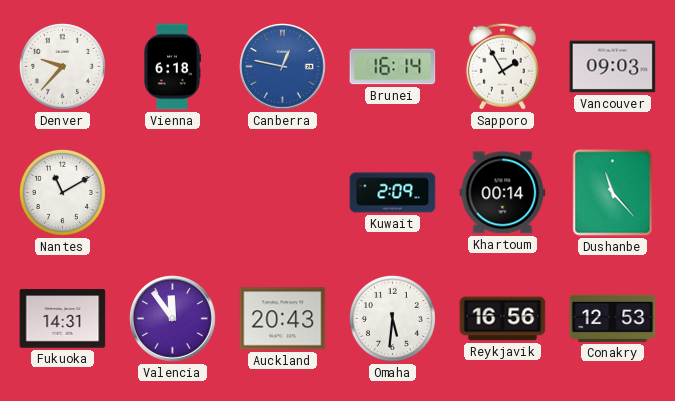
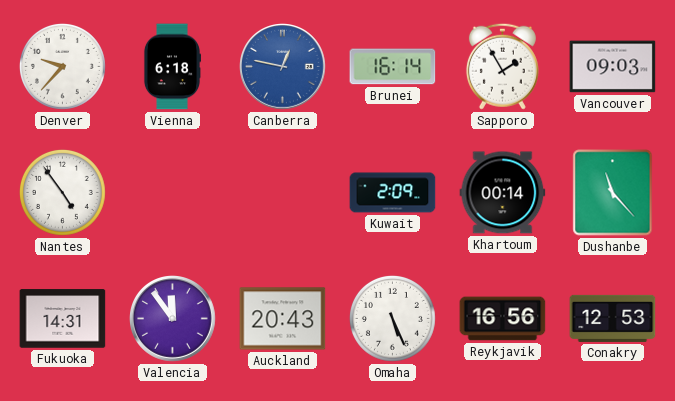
Nantes: 11:10 -> 4:54 (62, 192)
Omaha: 5:31 -> 5:26 (392, 318)
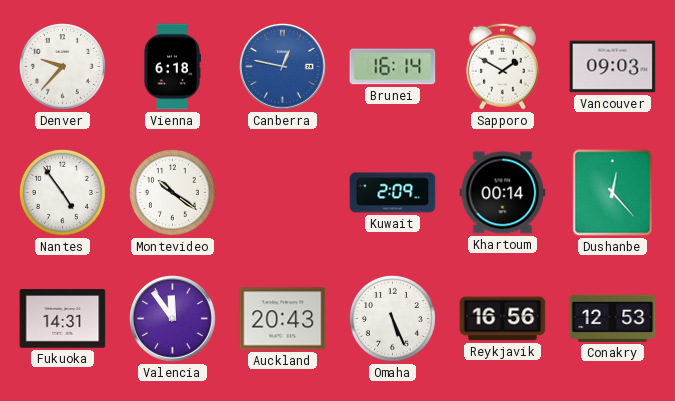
Sapporo: 1:55 -> 1:50 (502, 66)
Montevideo: none -> 10:21 (172, 192)
Dushanbe: 11:23 -> 12:23 (613, 193)
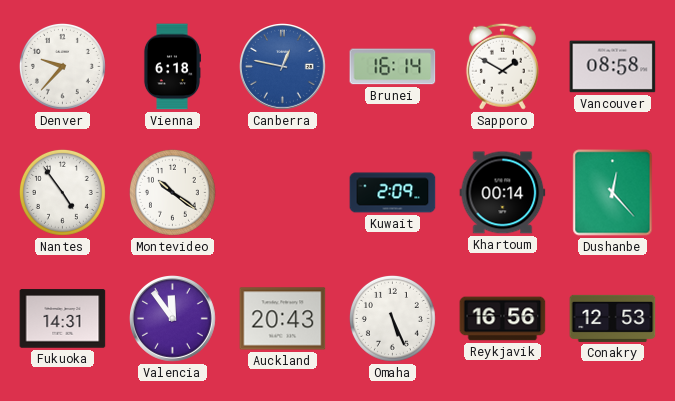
Vancouver: 09:03 -> 08:58 (613, 67)
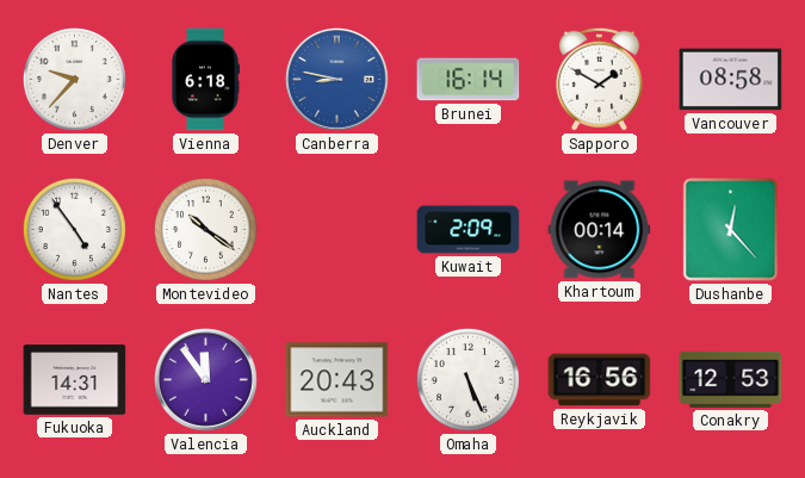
Canberra: 12:47 -> 8:47 (338, 80)
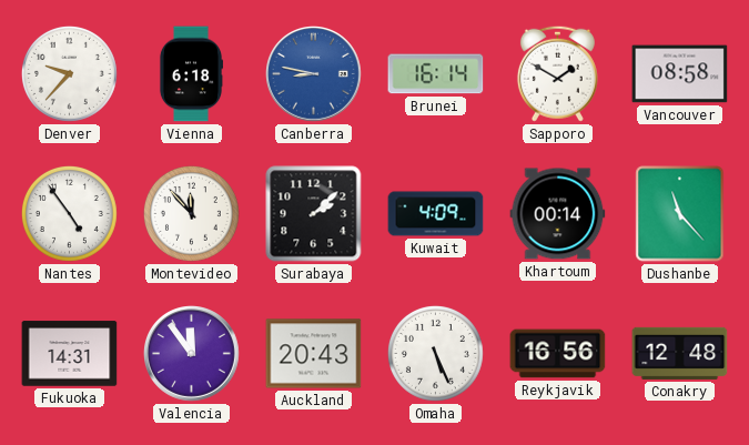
Montevideo: 10:21 -> 11:53 (191, 213)
Surabaya: none -> 2:08 (314, 214)
Kuwait: 2:09 -> 4:09 (436, 214)
Dushanbe: 12:23 -> 11:23 (680, 214)
Conakry: 12:53 -> 12:48 (680, 353)
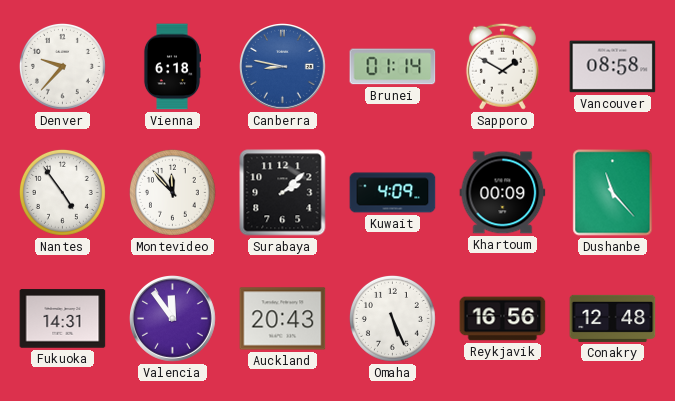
Brunei: 16:14 -> 01:14 (393, 67)
Khartoum: 00:14 -> 00:09 (503, 193)
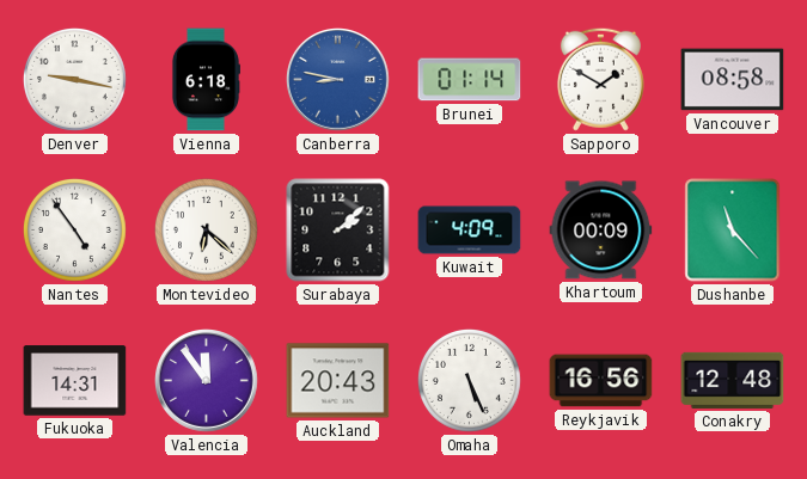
Denver: 9:37 -> 9:17 (74, 79)
Montevideo: 11:53 -> 6:22 (206, 229)
